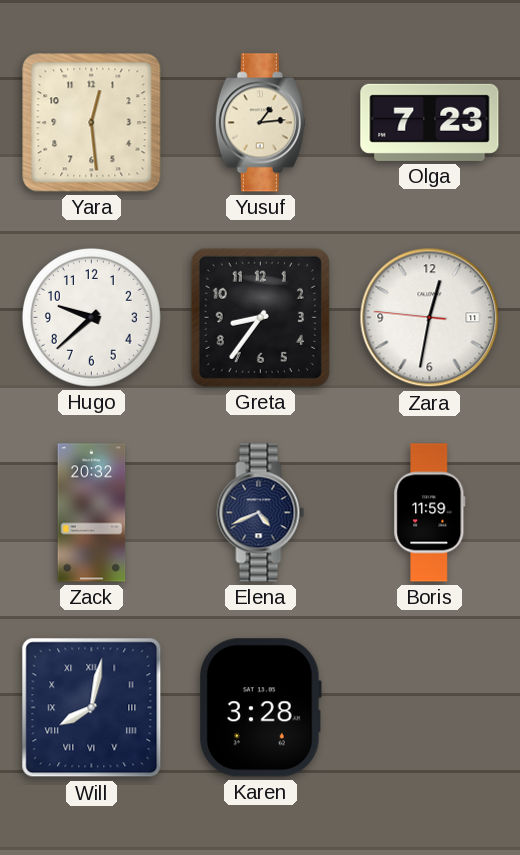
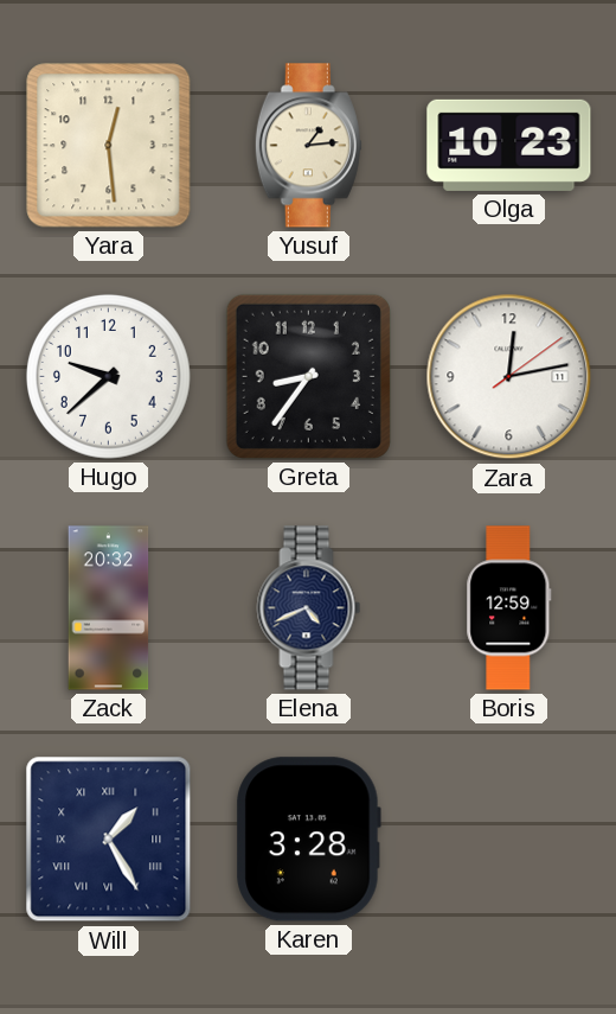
Olga: 7:23 -> 10:23 (509, 145)
Zara: 12:31 -> 12:13 (509, 377)
Boris: 11:59 -> 12:59 (509, 608)
Will: 8:02 -> 1:25 (109, 840)
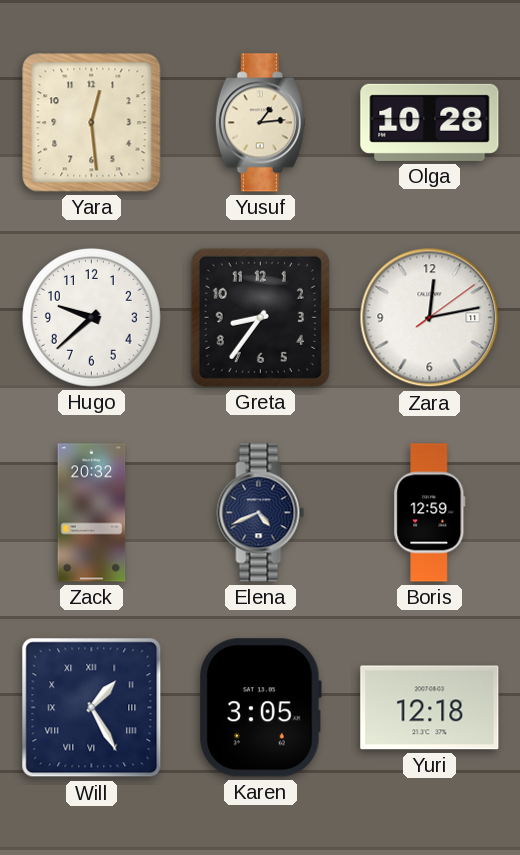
Olga: 10:23 -> 10:28 (430, 122)
Karen: 3:28 -> 3:05 (260, 708)
Yuri: none -> 12:18 (430, 708)
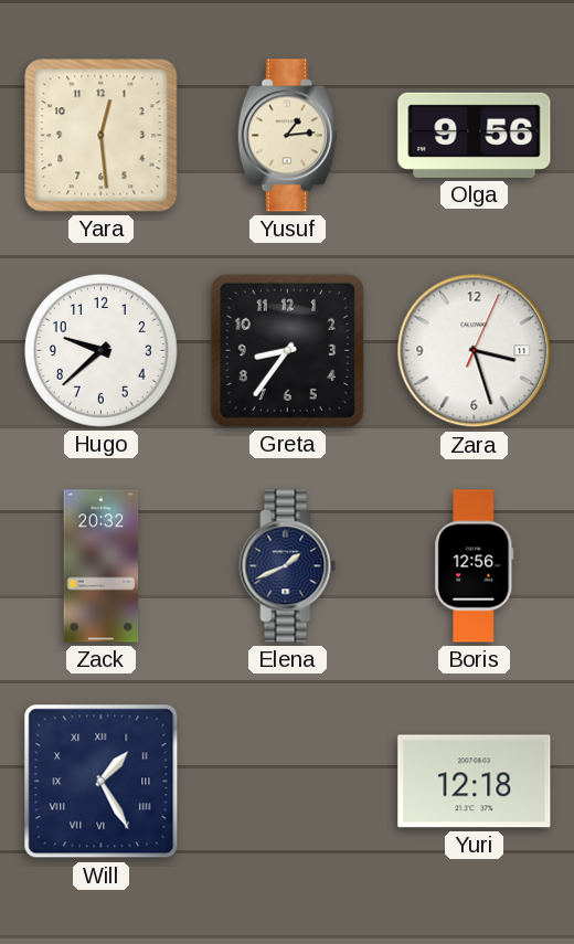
Olga: 10:28 -> 9:56 (475, 135)
Zara: 12:13 -> 3:27 (475, 351)
Elena: 4:41 -> 1:41 (288, 566)
Boris: 12:59 -> 12:56 (475, 566)
Karen: 3:05 -> none (260, 708)
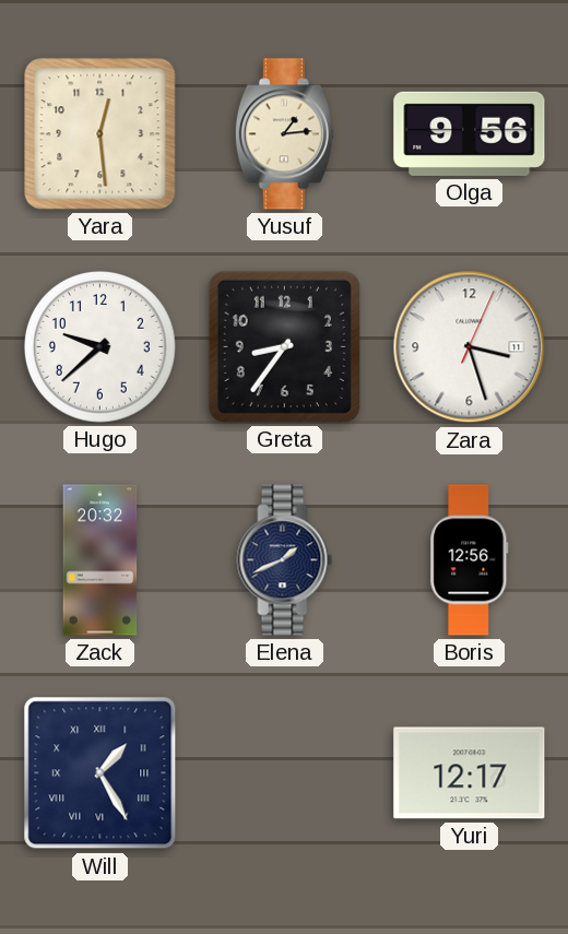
Yuri: 12:18 -> 12:17 (470, 773)
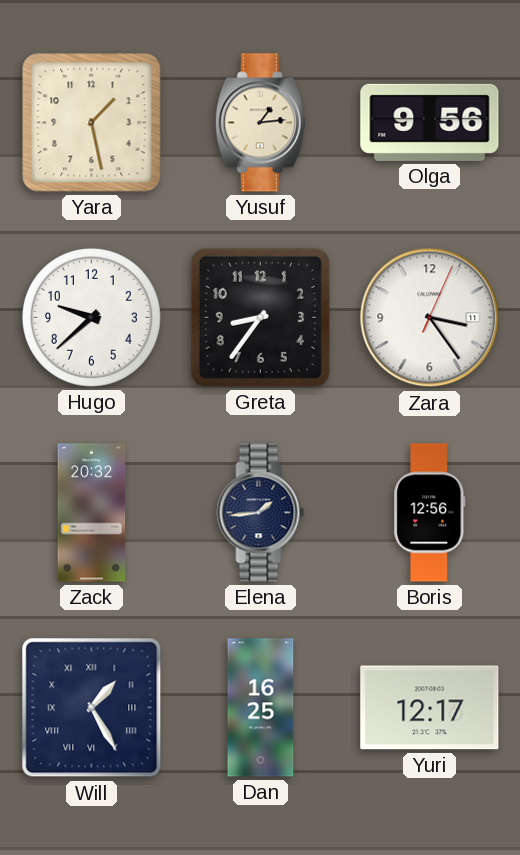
Yara: 12:29 -> 1:28 (92, 123)
Zara: 3:27 -> 3:24 (430, 318)
Elena: 1:41 -> 1:44 (261, 513)
Dan: none -> 16:25 (261, 708)
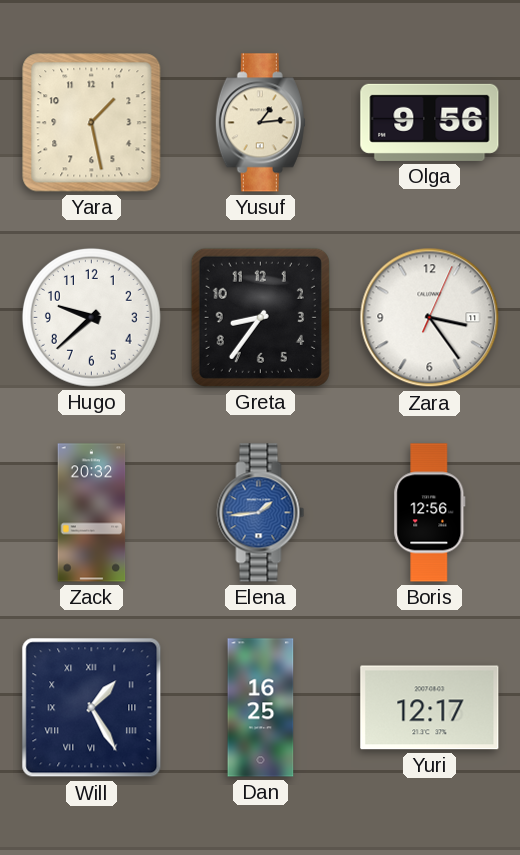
Elena dial: navy -> blue (261, 513)
